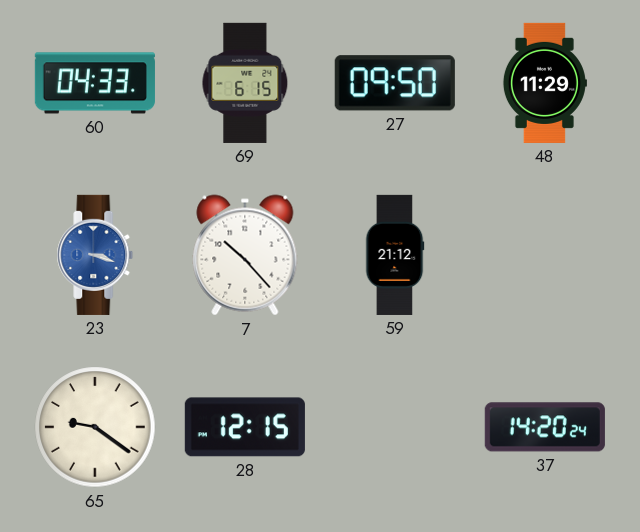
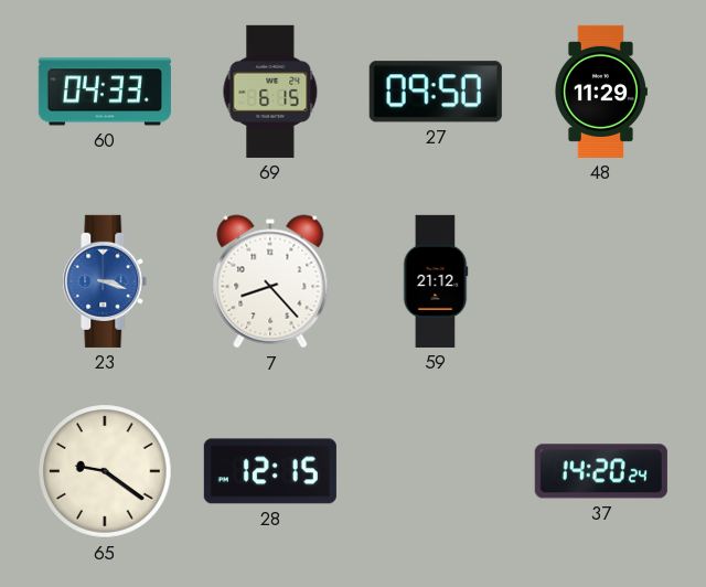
7: 10:23 -> 8:23 (270, 281)
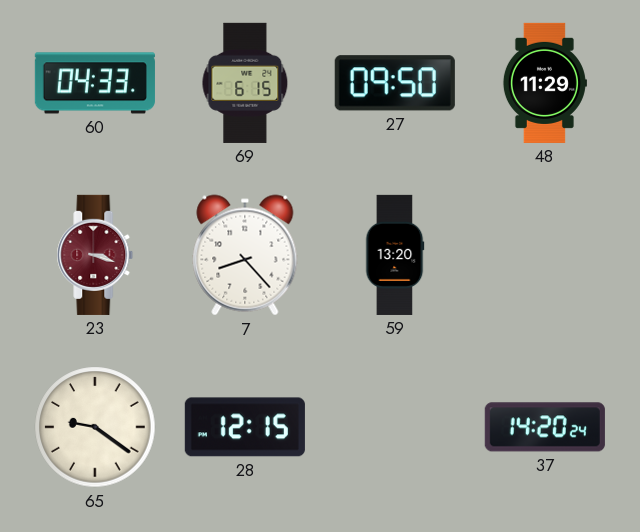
23 dial: blue -> burgundy (95, 255)
59: 21:12 -> 13:20 (395, 255)
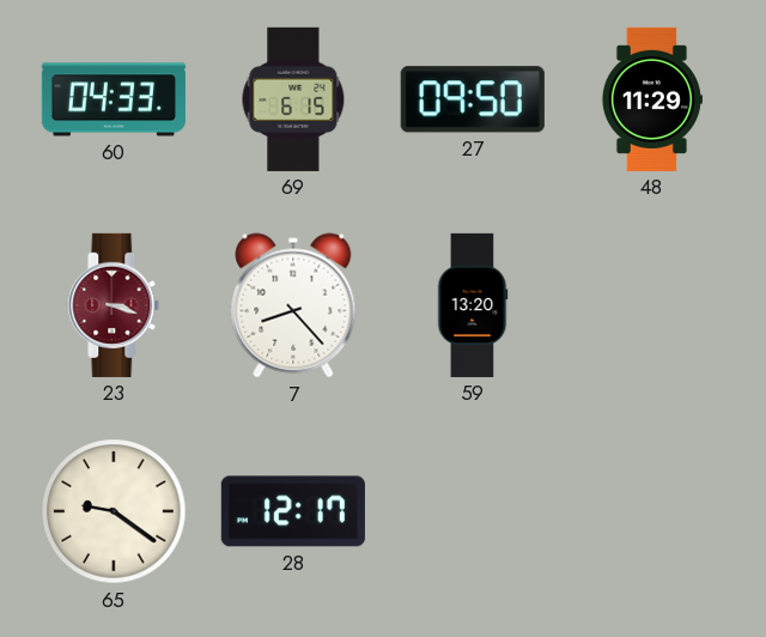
28: 12:15 -> 12:17 (293, 511)
37: 14:20 -> none (545, 427)
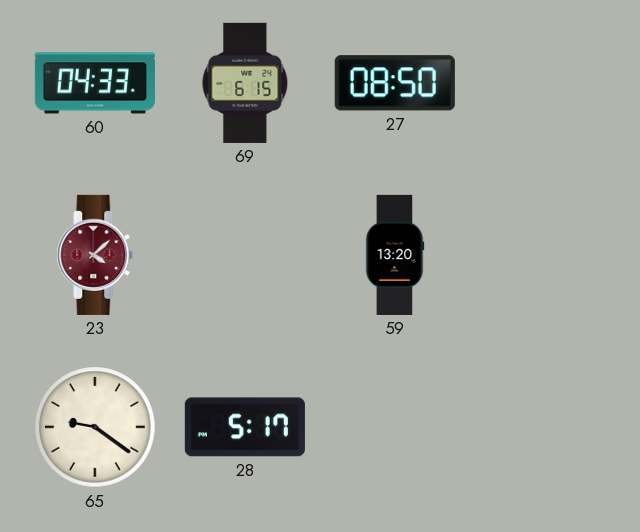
27: 09:50 -> 08:50 (395, 83)
48: 11:29 -> none (651, 99)
23: 3:18 -> 4:08 (95, 255)
7: 8:23 -> none (293, 305)
28: 12:17 -> 5:17 (245, 427)
